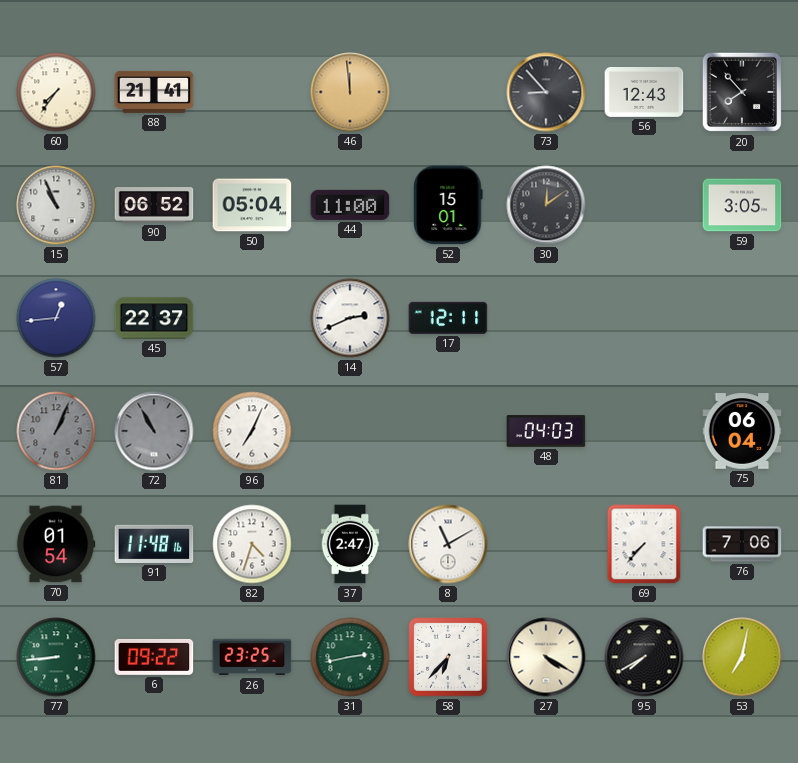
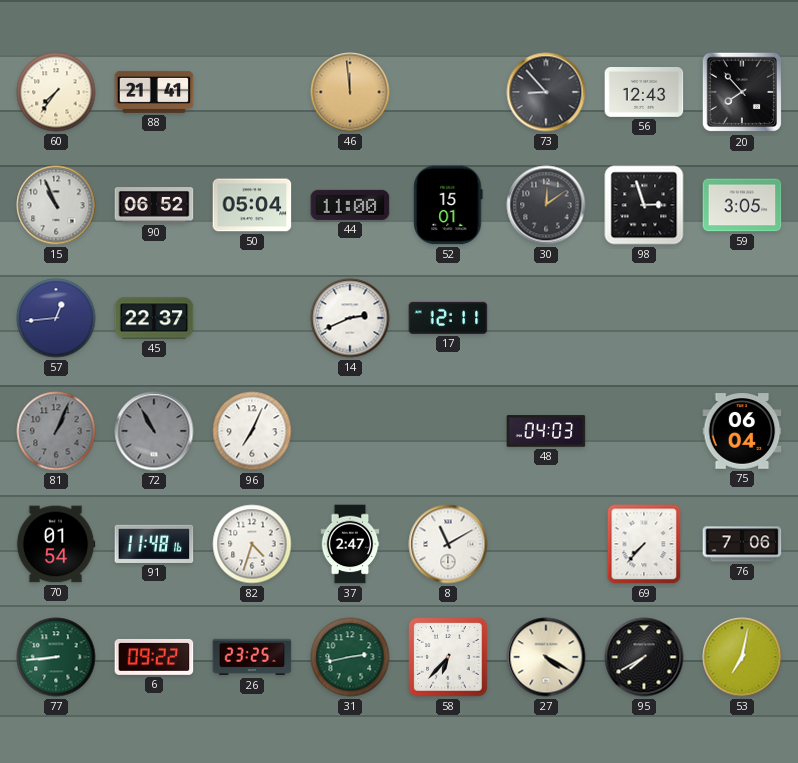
98: none -> 2:57 (644, 205)
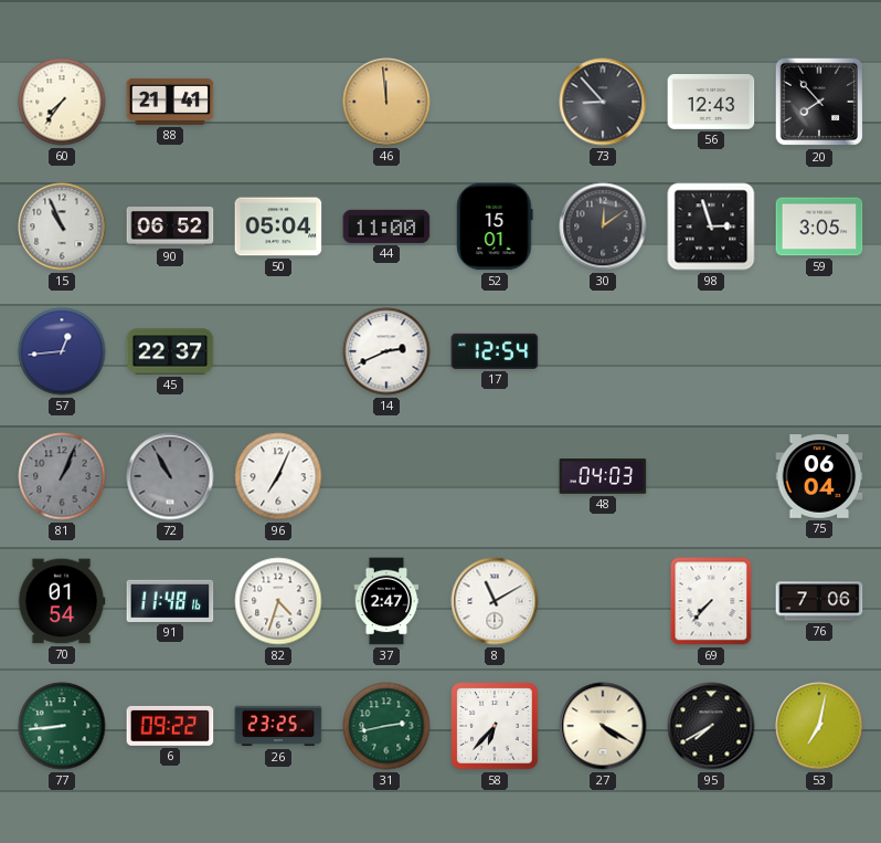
17: 12:11 -> 12:54 (495, 351)
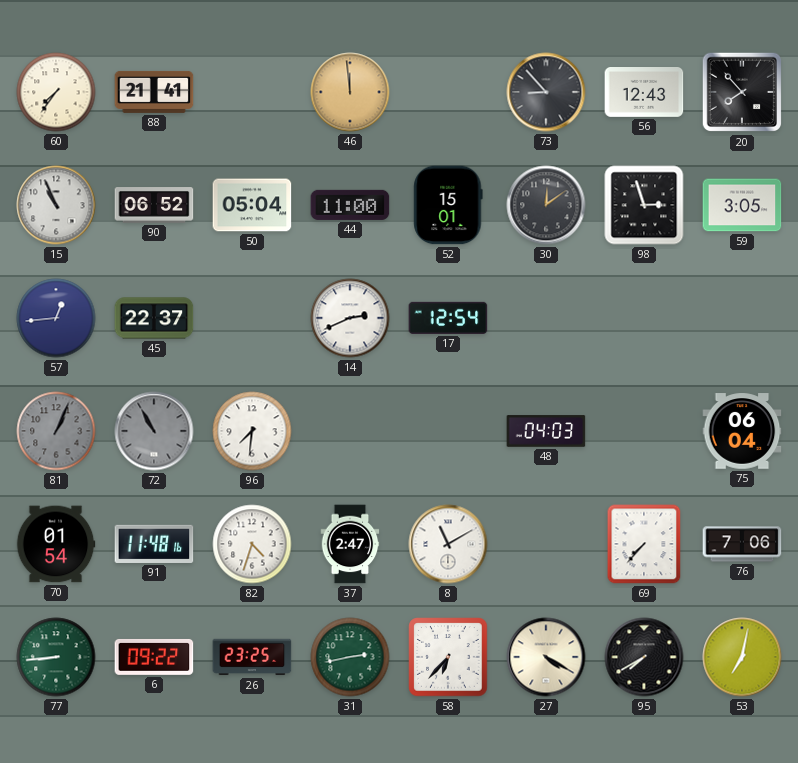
96: 7:04 -> 7:31 (252, 431)
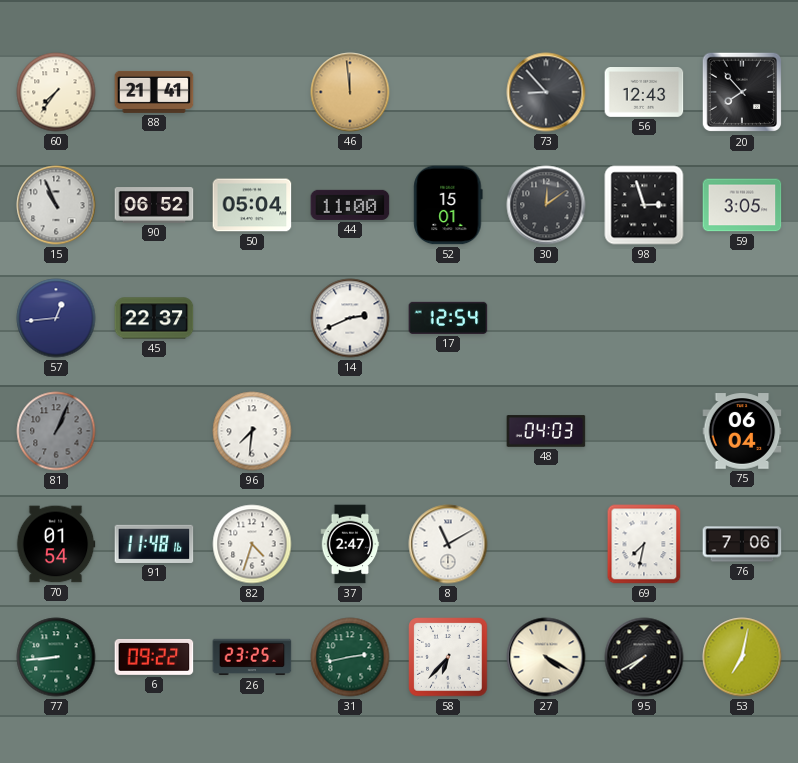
72: 10:55 -> none (154, 431)
69: 7:37 -> 7:32 (644, 544)
